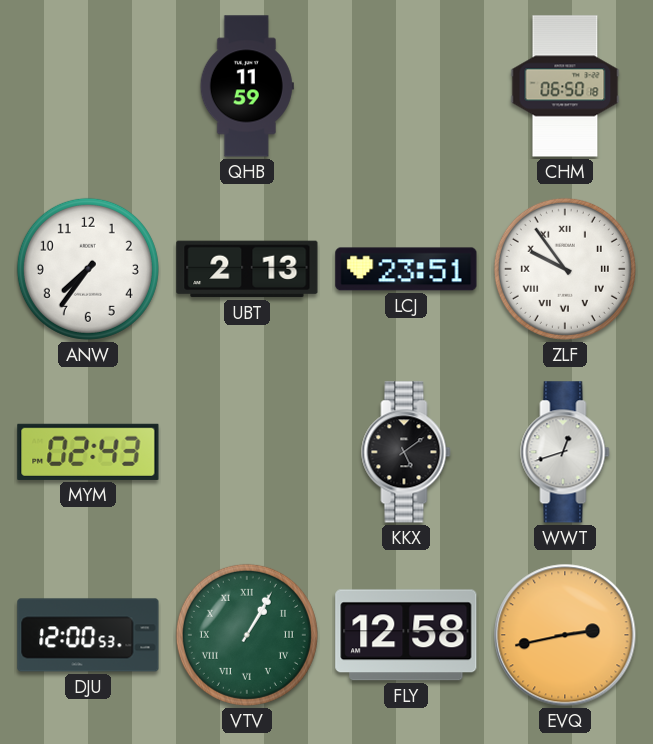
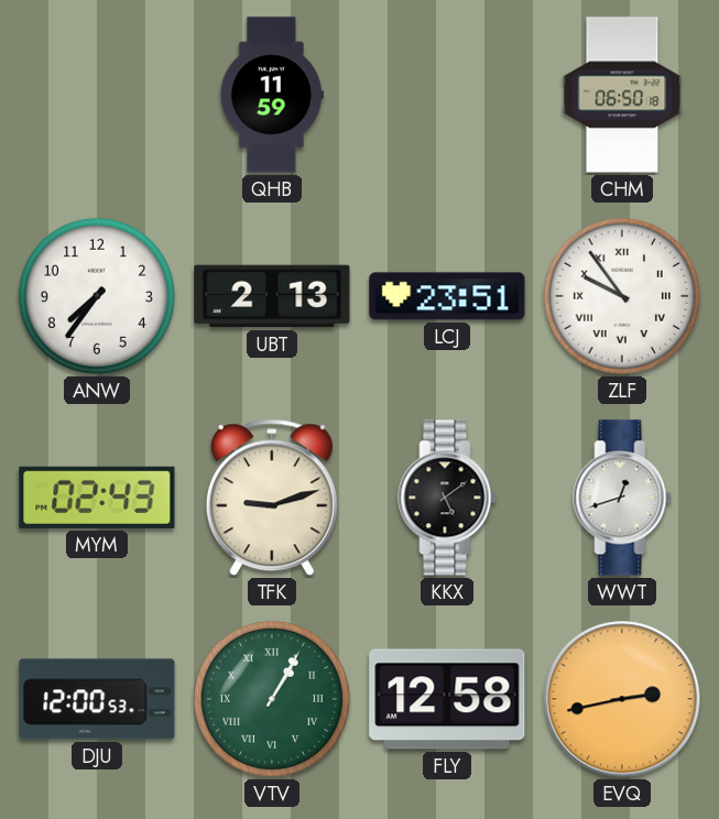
TFK: none -> 9:12 (272, 498)
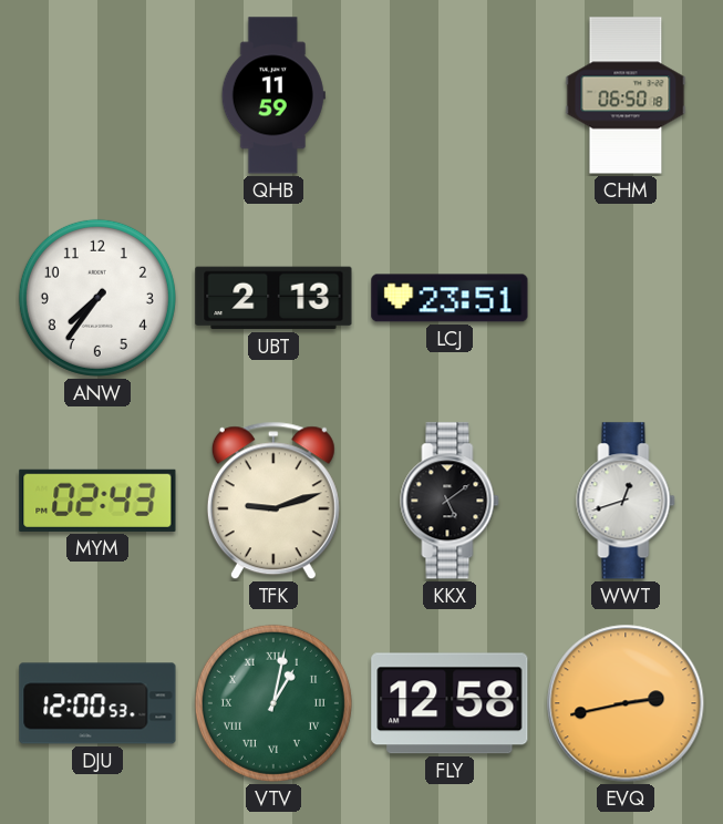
ZLF: 9:54 -> none (622, 296)
VTV: 1:05 -> 1:02 (273, 703)
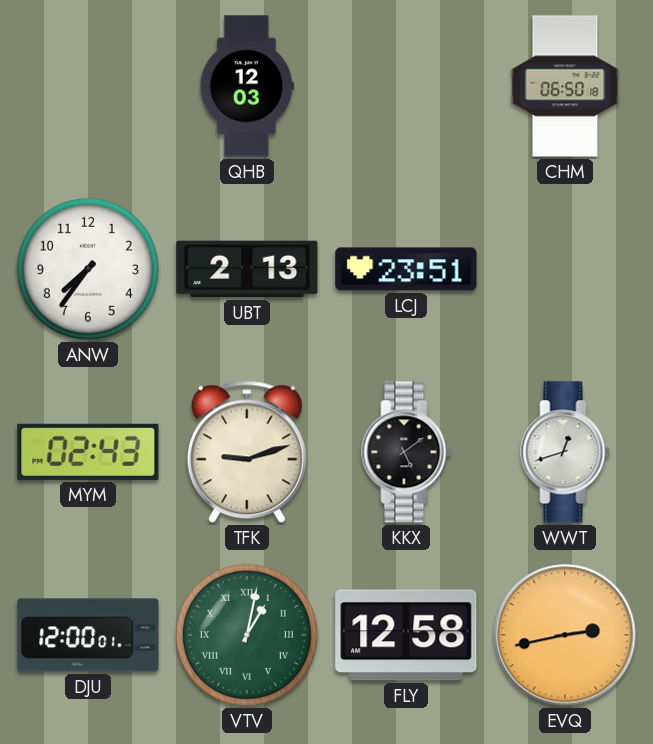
QHB: 11:59 -> 12:03 (247, 86)
DJU: 12:00:53 -> 12:00:01 (88, 635)
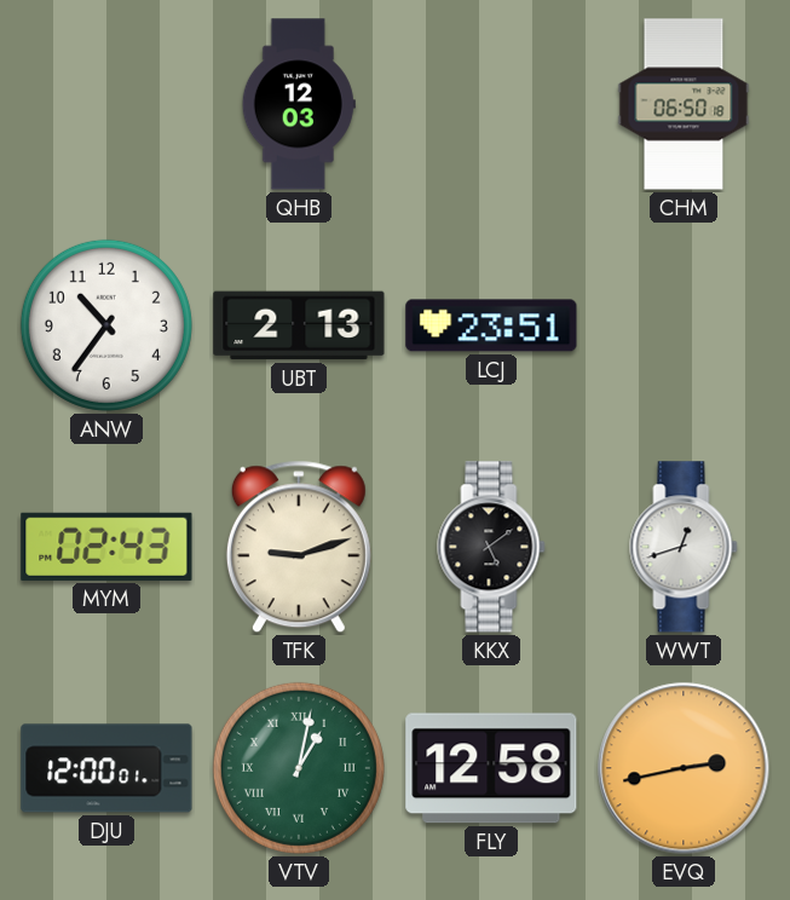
ANW: 7:36 -> 10:36 (106, 325)
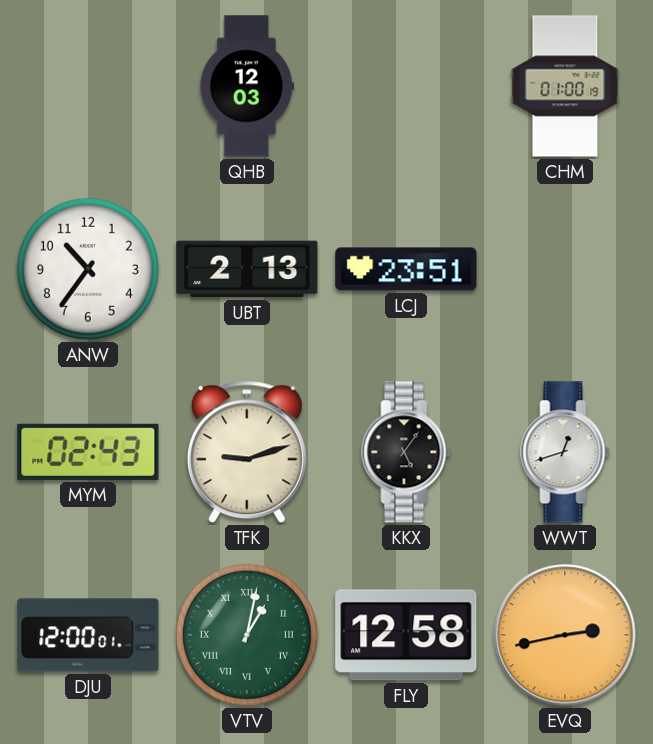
CHM: 06:50 -> 01:00 (565, 86)
KKX: 5:09 -> 5:06 (406, 452)
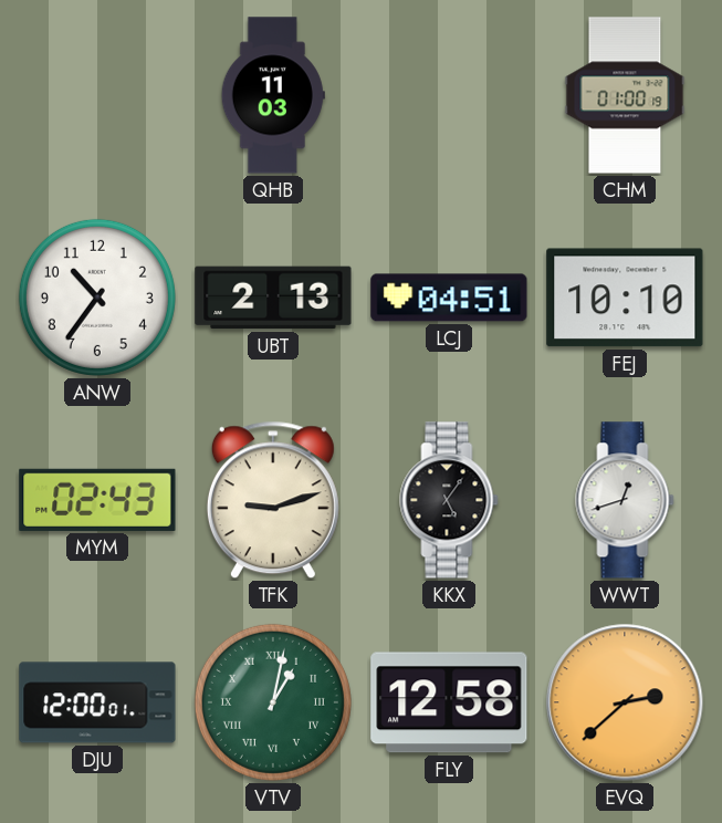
QHB: 12:03 -> 11:03 (273, 95)
LCJ: 23:51 -> 04:51 (449, 298)
FEJ: none -> 10:10 (625, 298)
EVQ: 2:43 -> 2:38 (625, 702)
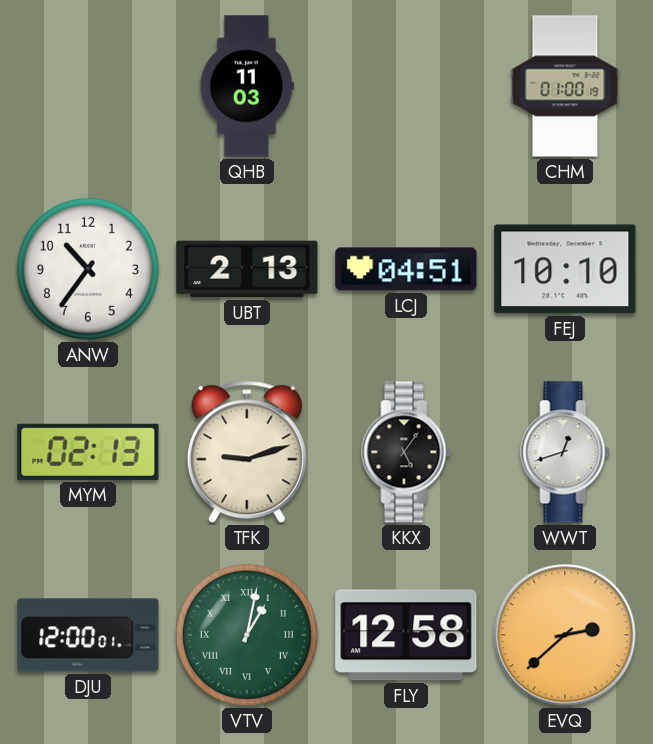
MYM: 02:43 -> 02:13 (88, 452)
